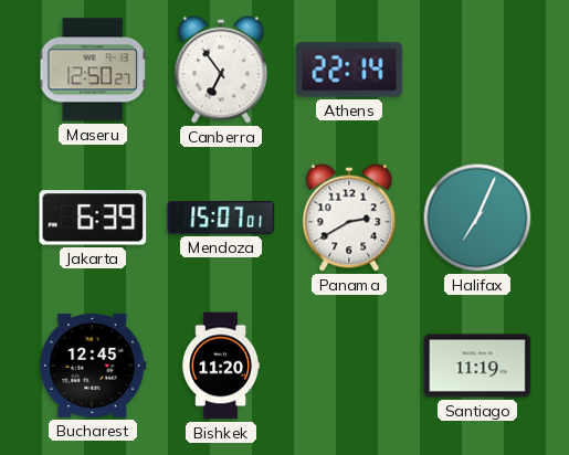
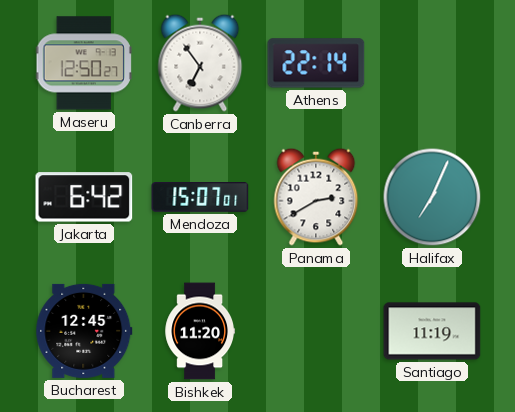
Jakarta: 6:39 -> 6:42 (84, 197)
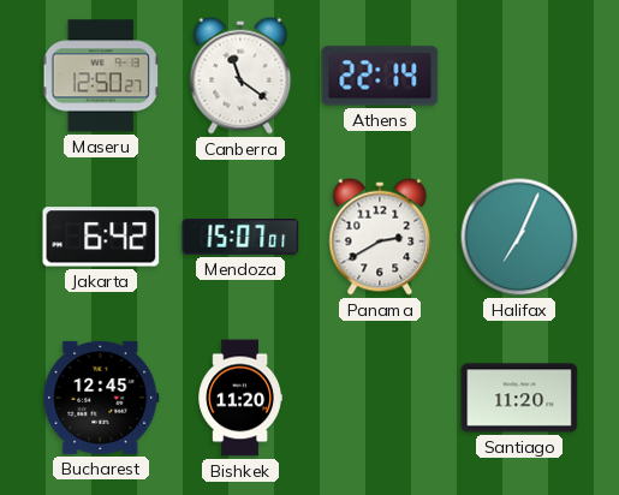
Canberra: 6:54 -> 11:21 (240, 76)
Santiago: 11:19 -> 11:20 (519, 398)
